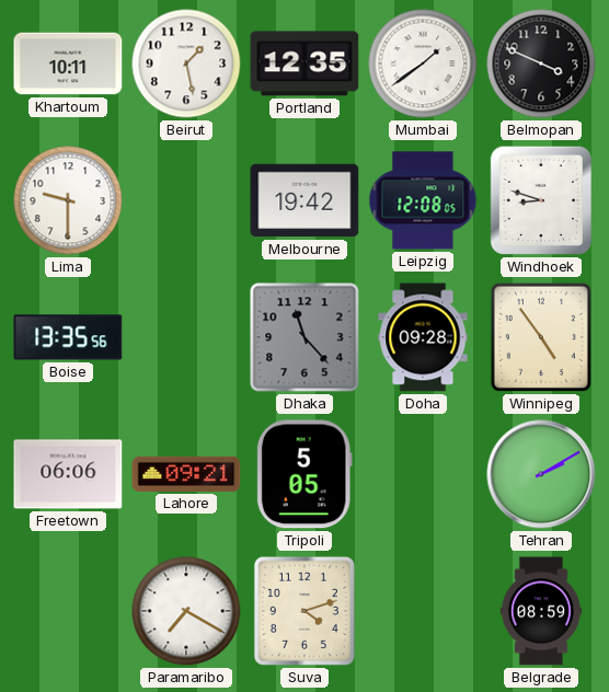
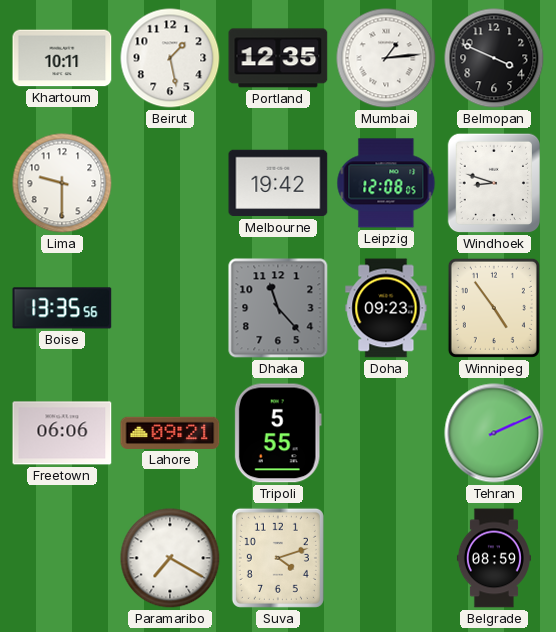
Mumbai: 1:39 -> 1:14 (386, 58)
Doha: 09:28 -> 09:23 (386, 308)
Tripoli: 5:05 -> 5:55 (278, 433)
Tehran: 2:10 -> 2:11 (494, 433)
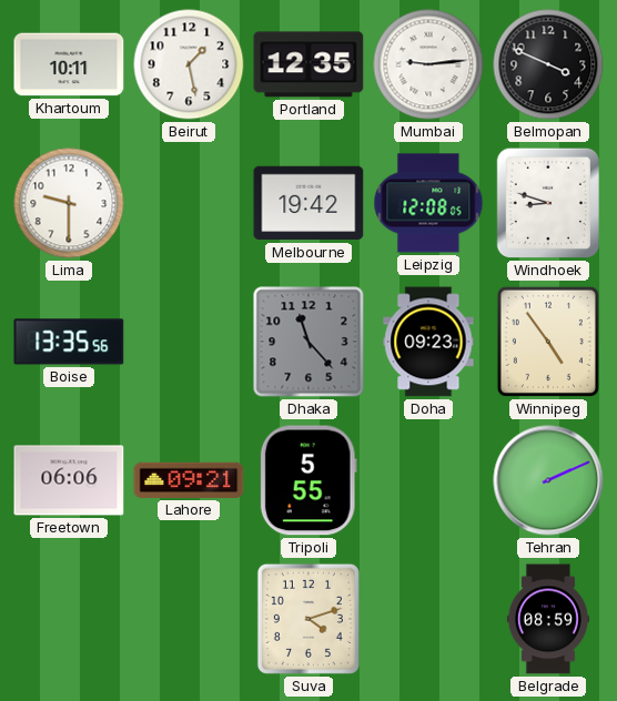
Mumbai: 1:14 -> 9:14 (428, 64)
Paramaribo: 7:20 -> none (170, 558)
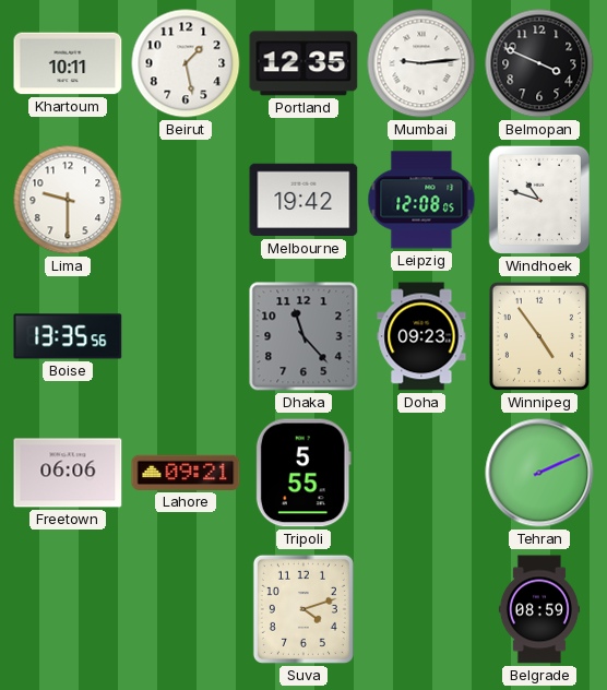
Windhoek: 8:48 -> 10:48 (538, 200)
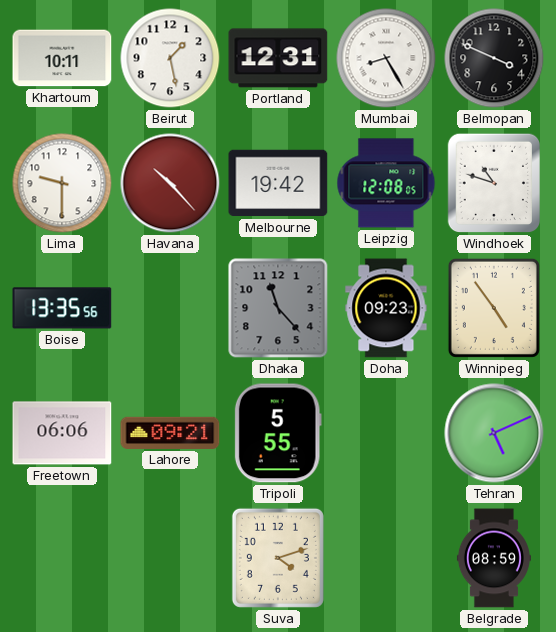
Portland: 12:35 -> 12:31 (278, 58)
Mumbai: 9:14 -> 8:25 (386, 58)
Havana: none -> 10:23 (170, 183)
Tehran: 2:11 -> 5:11 (494, 433)
